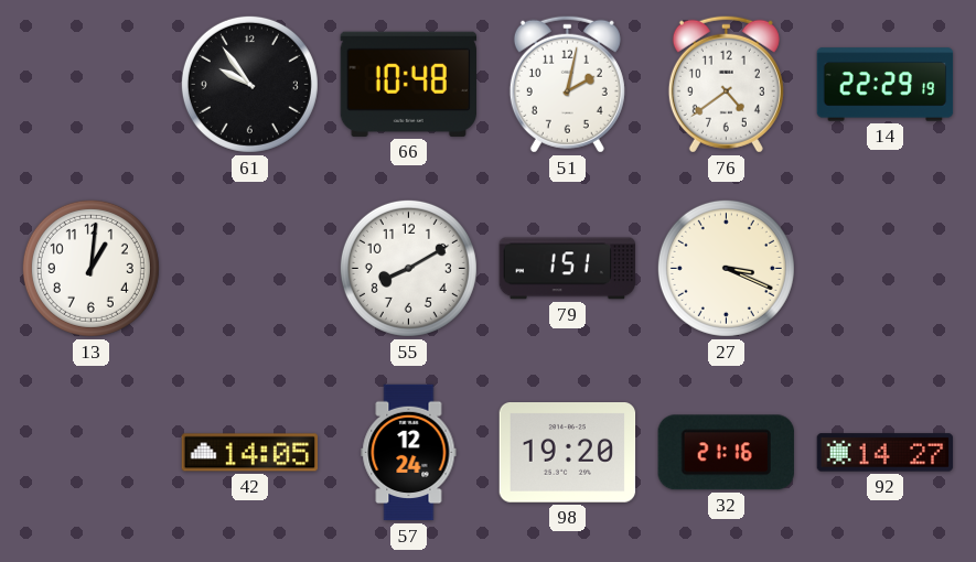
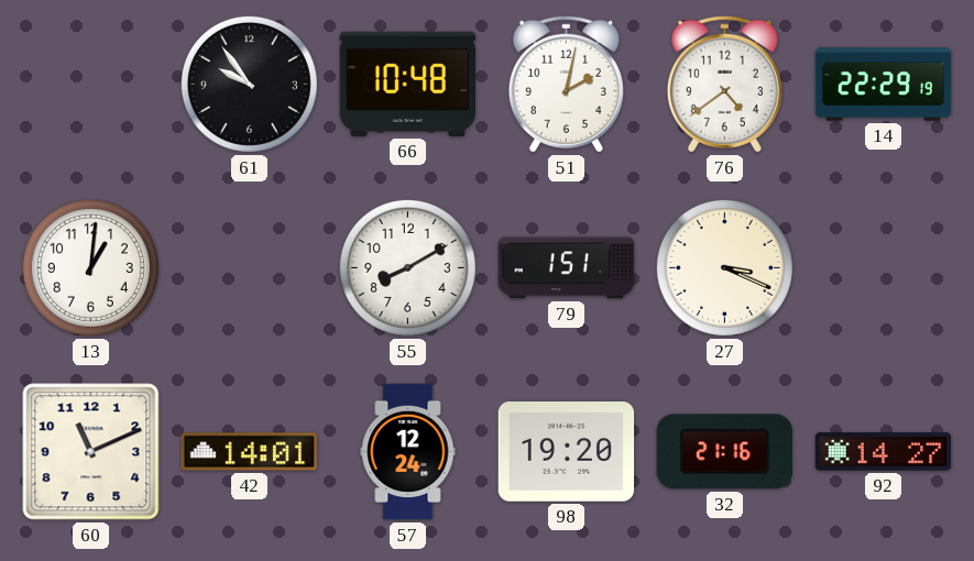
60: none -> 11:11 (91, 452)
42: 14:05 -> 14:01 (249, 452)
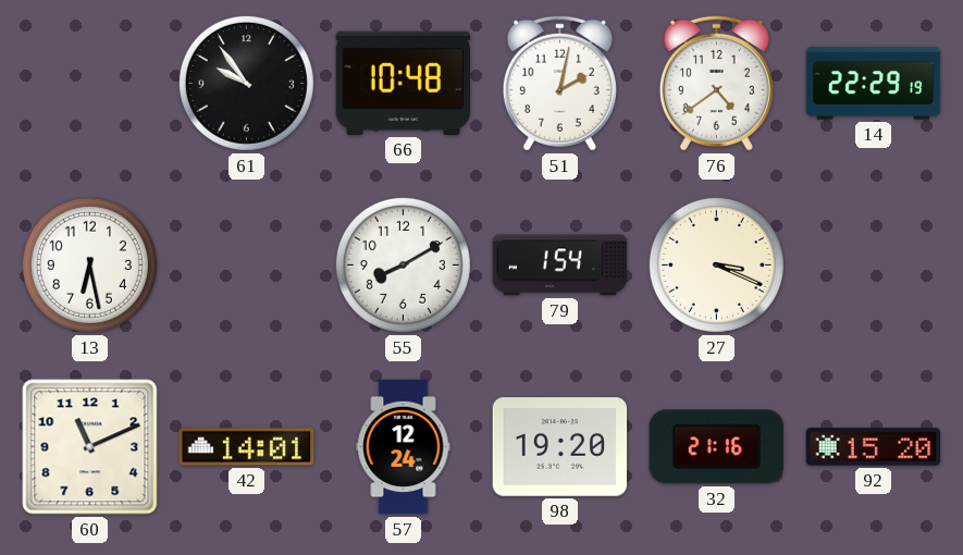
13: 1:01 -> 6:28 (89, 264)
79: 1:51 -> 1:54 (560, 266)
92: 14:27 -> 15:20 (874, 447)
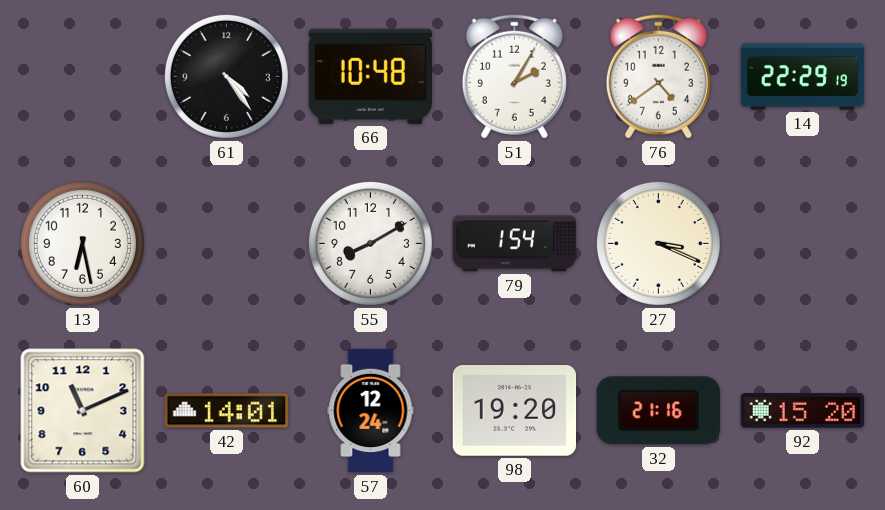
61: 9:54 -> 4:24 (226, 76)
51: 2:02 -> 2:05 (514, 76)
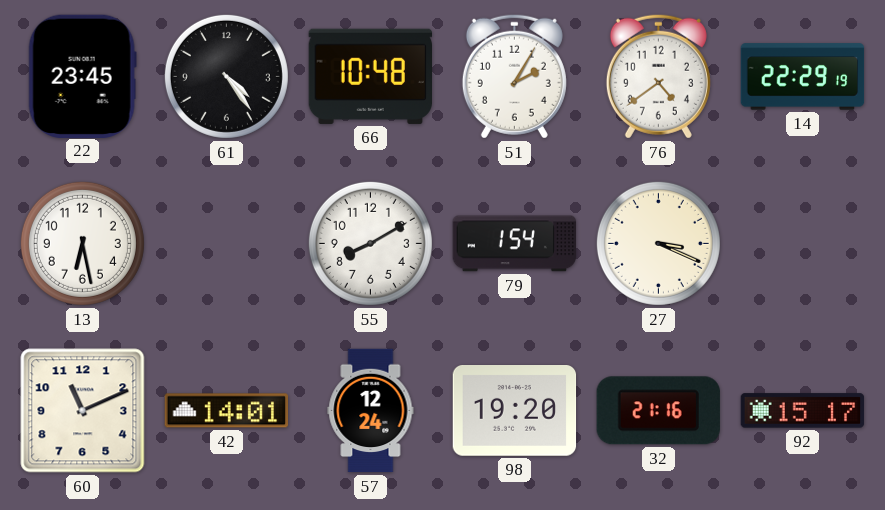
22: none -> 23:45 (82, 76)
92: 15:20 -> 15:17 (803, 411)
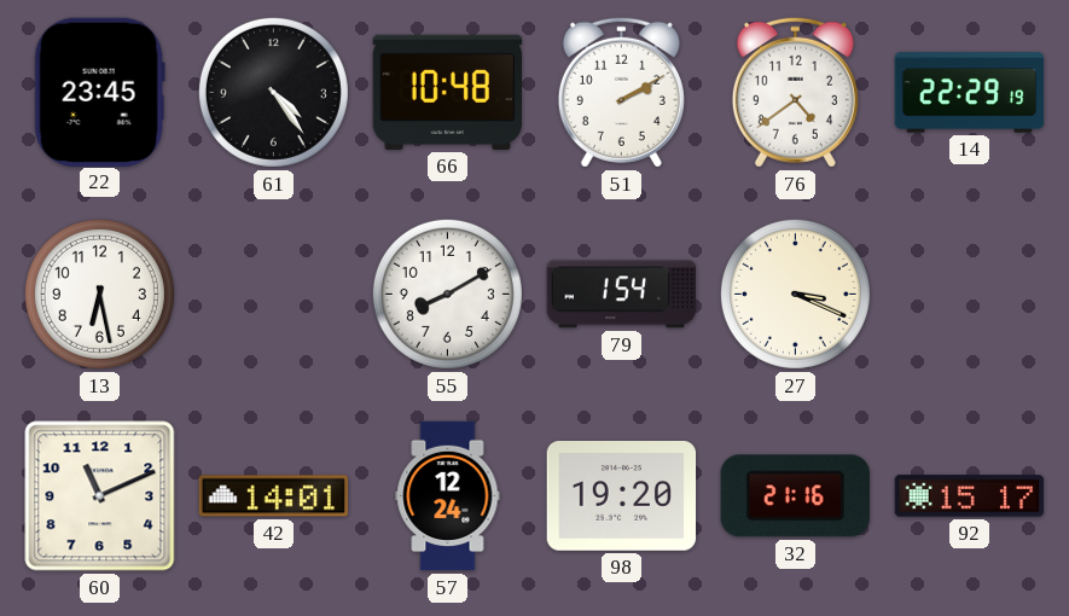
51: 2:05 -> 2:10 (621, 92)
